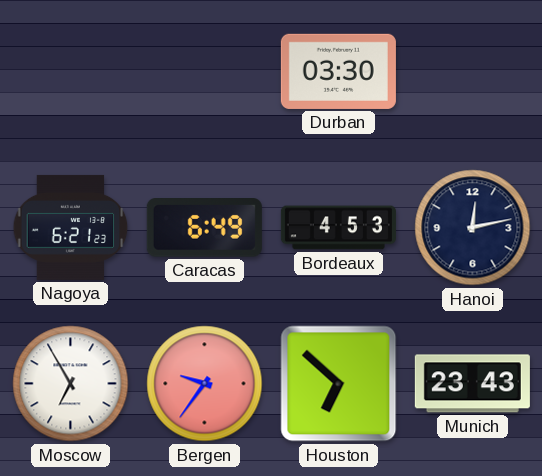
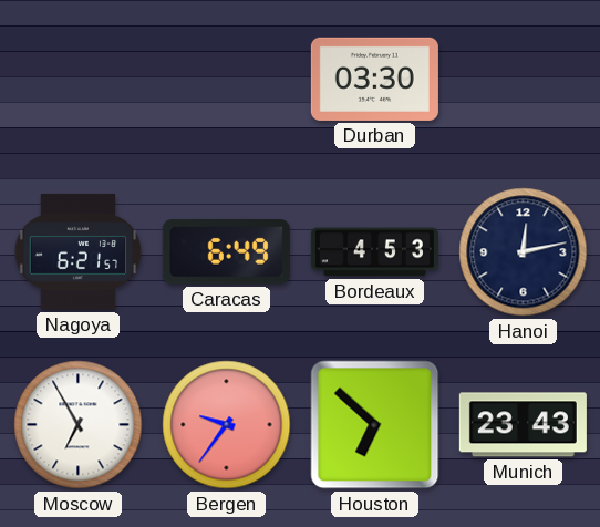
Nagoya: 6:21:23 -> 6:21:57 (79, 251)
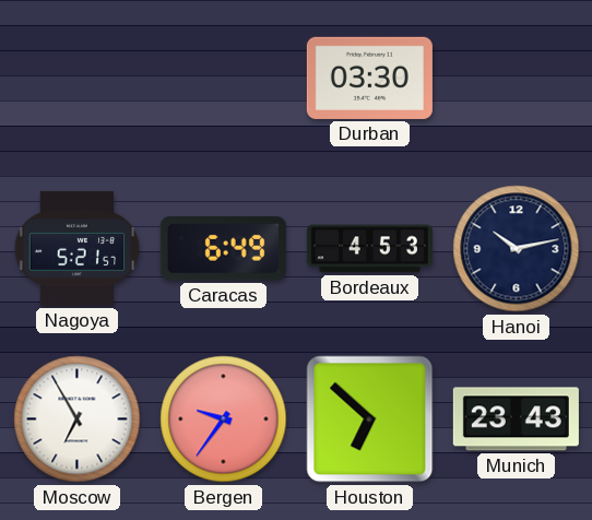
Nagoya: 6:21 -> 5:21 (78, 248)
Hanoi: 12:13 -> 10:13 (517, 249)
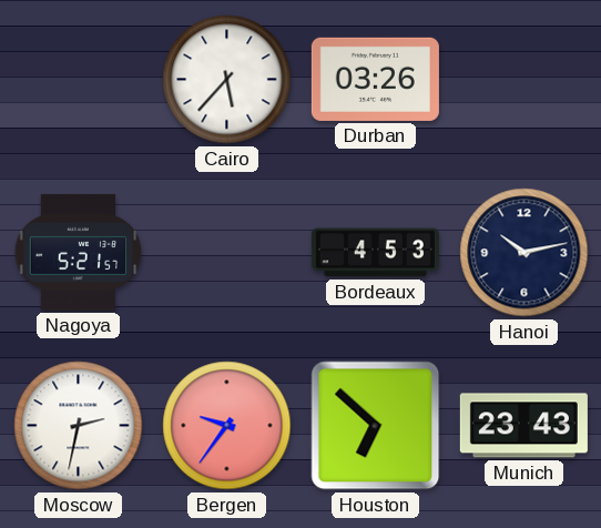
Cairo: none -> 5:37 (227, 80)
Durban: 03:30 -> 03:26 (375, 79)
Caracas: 6:49 -> none (223, 249)
Moscow: 6:55 -> 2:32 (79, 426)
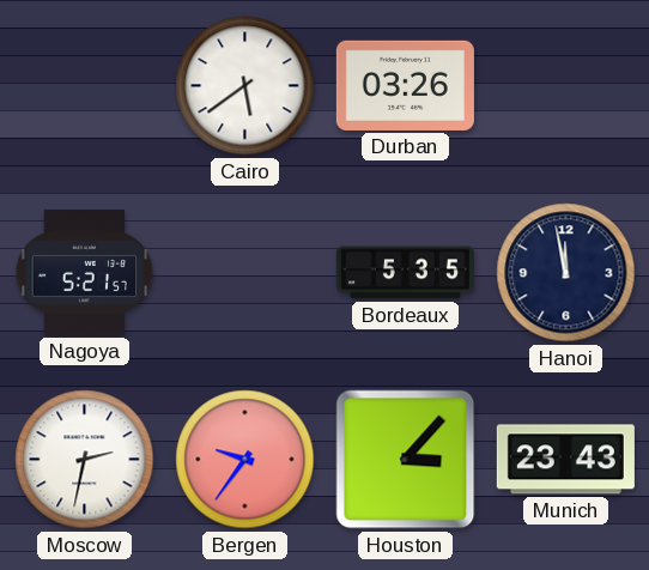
Cairo: 5:37 -> 5:39 (245, 86)
Bordeaux: 4:53 -> 5:35 (405, 273)
Hanoi: 10:13 -> 11:58 (566, 273)
Houston: 6:52 -> 3:07 (406, 460)
